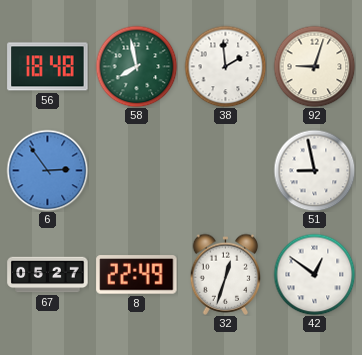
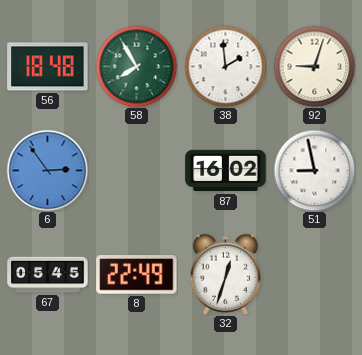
58: 7:58 -> 7:55 (136, 66)
87: none -> 16:02 (226, 171)
67: 05:27 -> 05:45 (48, 275)
42: 12:51 -> none (314, 274)
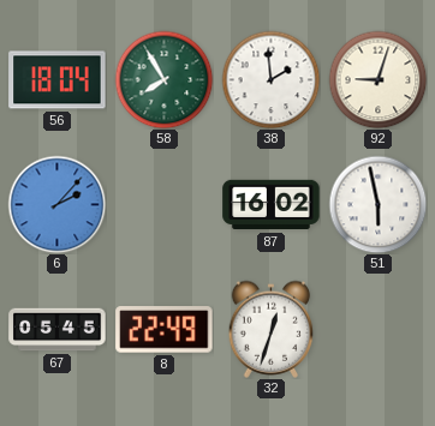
56: 18:48 -> 18:04 (58, 80)
6: 2:54 -> 2:07 (56, 204)
51: 8:58 -> 5:58 (377, 204)
